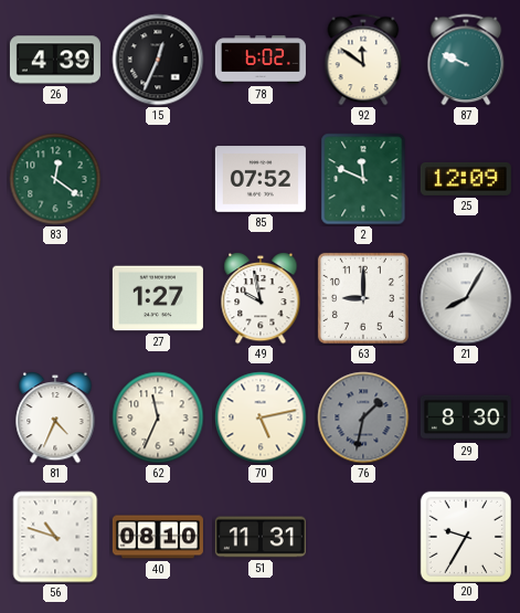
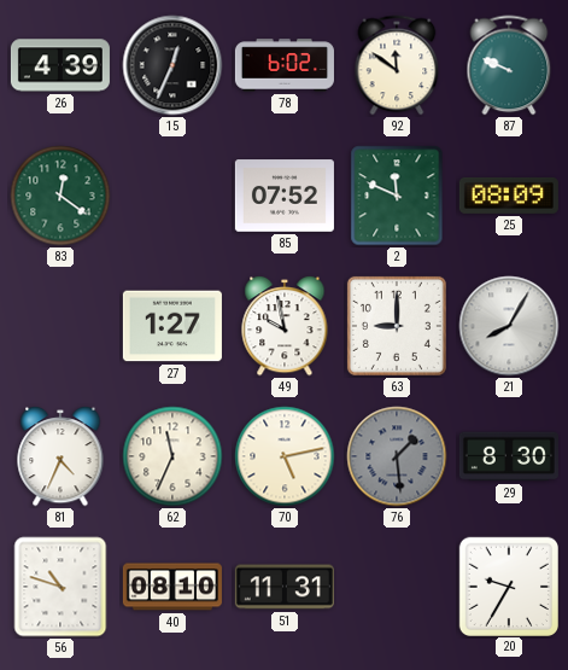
25: 12:09 -> 08:09 (509, 196)
76: 1:32 -> 1:29 (397, 456)
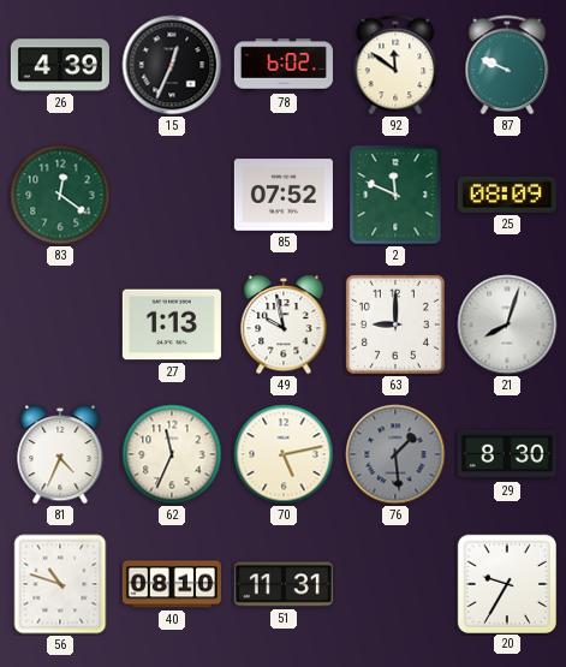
27: 1:27 -> 1:13 (172, 324)
21: 8:05 -> 8:03 (507, 324)
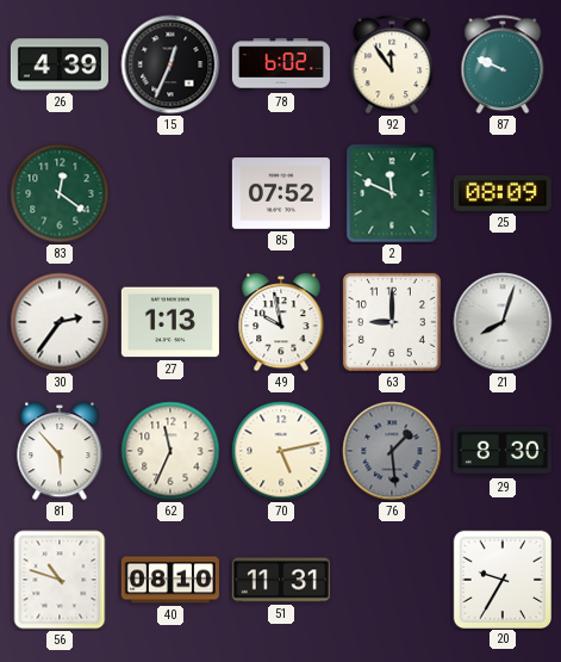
92: 11:51 -> 11:54 (392, 64)
30: none -> 2:36 (60, 322)
81: 4:34 -> 5:53 (60, 451)
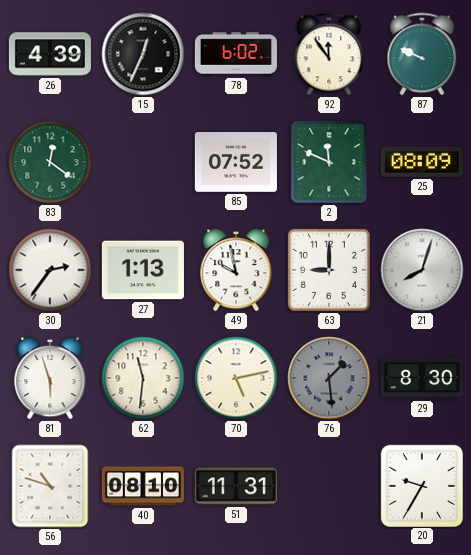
81: 5:53 -> 5:57 (50, 378)
62: 11:34 -> 11:31 (143, 378)
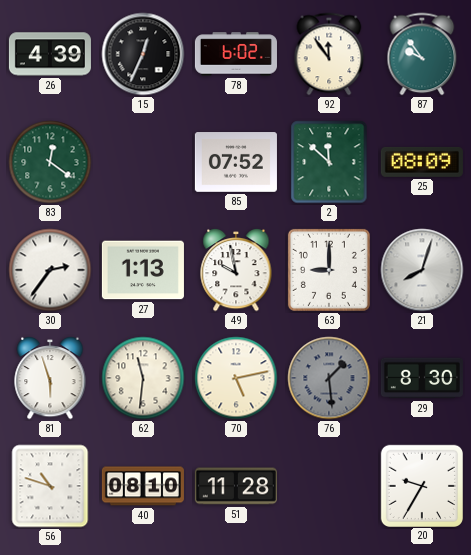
87: 9:49 -> 9:54 (422, 54)
2: 11:49 -> 11:52 (329, 162)
51: 11:31 -> 11:28 (236, 486)
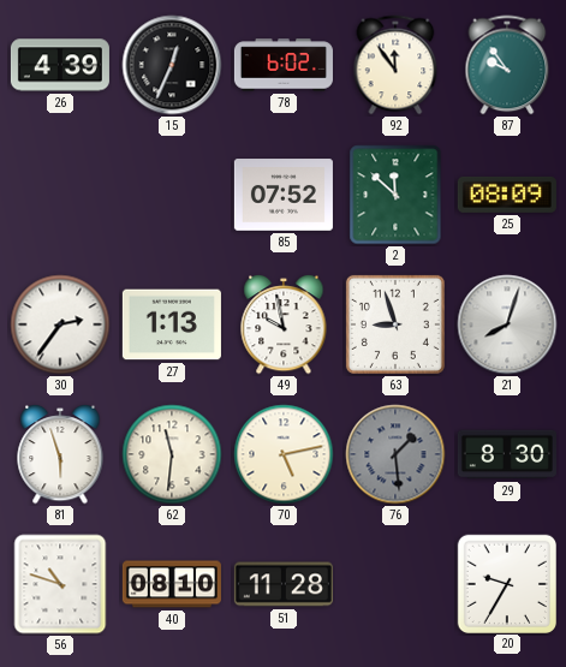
83: 12:21 -> none (50, 162)
63: 9:00 -> 8:57 (395, 324)
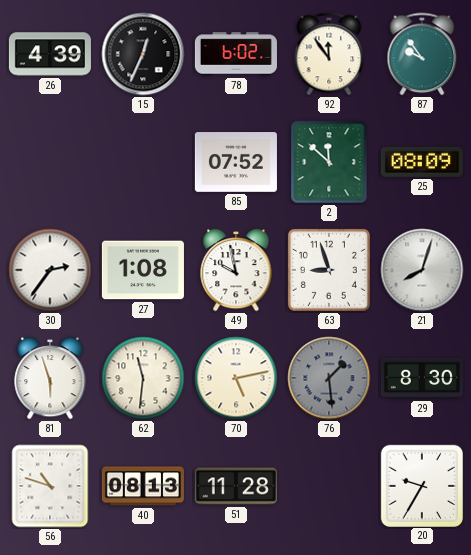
27: 1:13 -> 1:08 (143, 270)
40: 08:10 -> 08:13 (143, 486)
